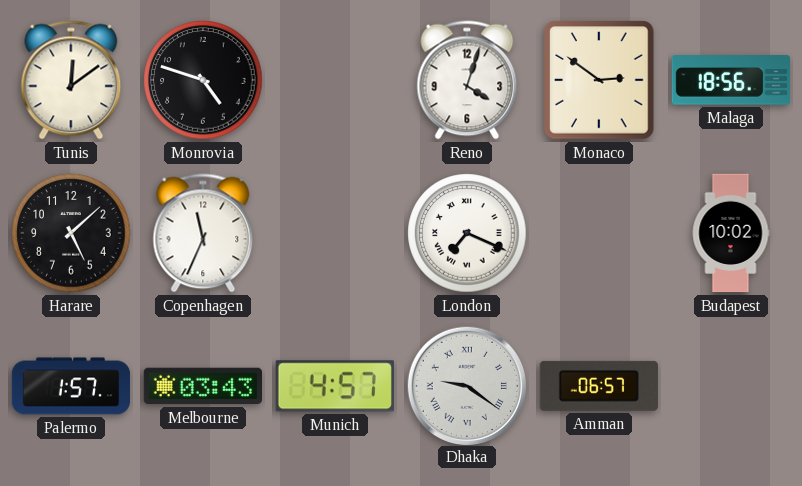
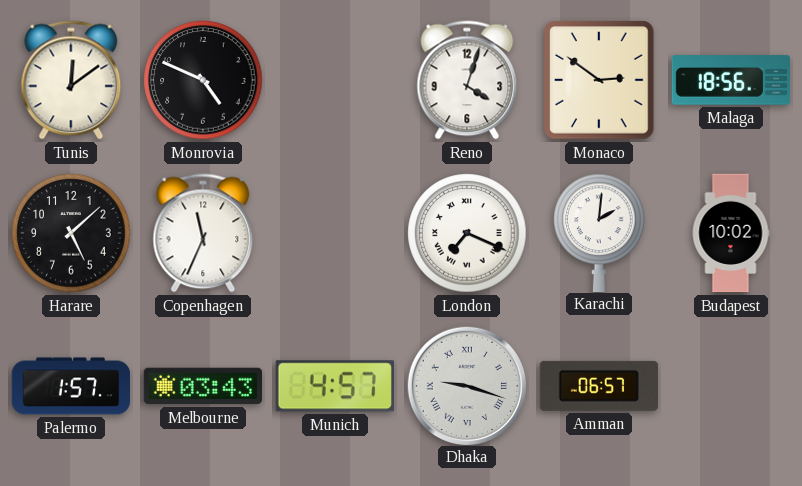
Monrovia: 4:48 -> 4:49 (203, 80)
Karachi: none -> 2:01 (599, 232)
Dhaka: 9:21 -> 9:18 (466, 385)
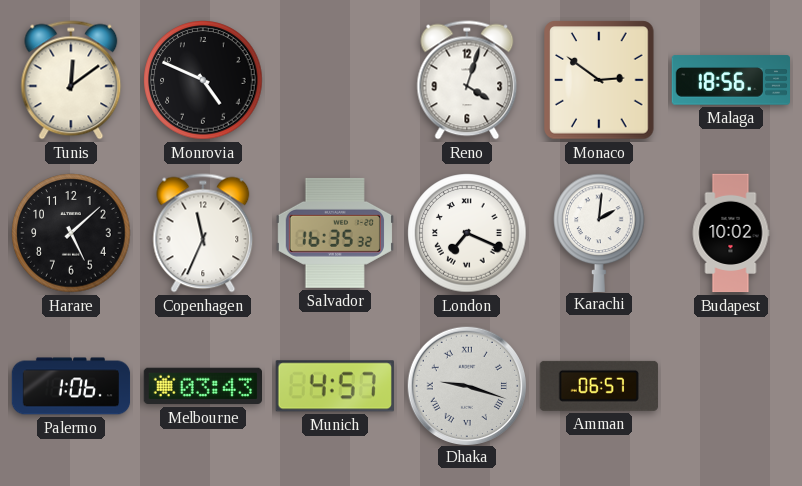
Salvador: none -> 16:35 (334, 233)
Palermo: 1:57 -> 1:06 (71, 386)
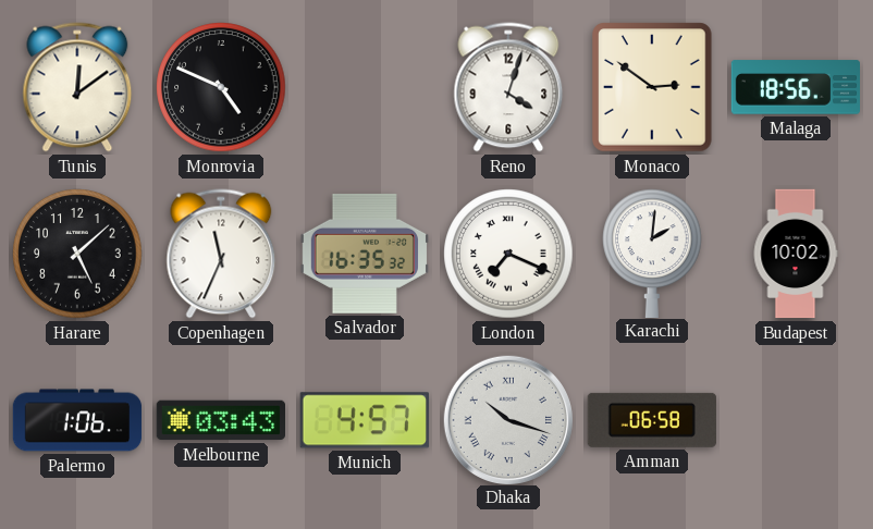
Dhaka: 9:18 -> 10:18 (507, 419)
Amman: 06:57 -> 06:58 (652, 420)
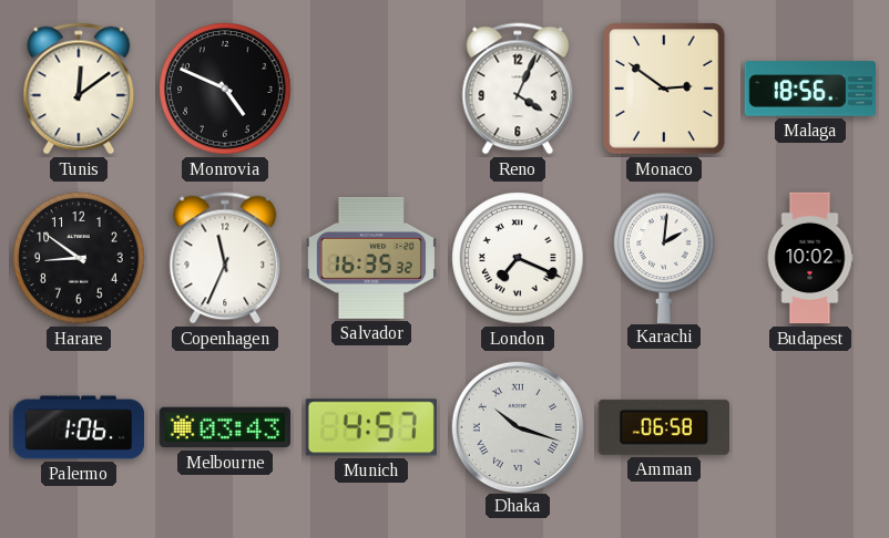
Reno: 4:03 -> 4:04 (518, 89)
Harare: 5:08 -> 8:51 (79, 258)
